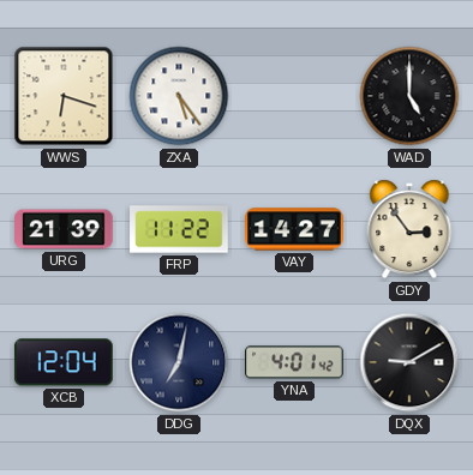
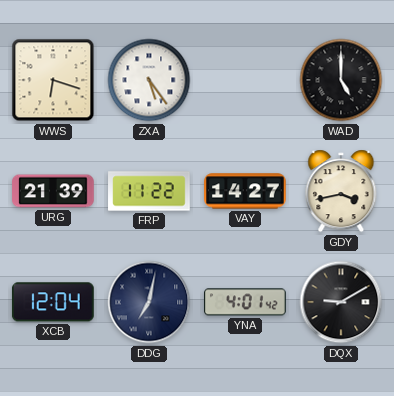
GDY: 2:54 -> 3:43 (341, 191)
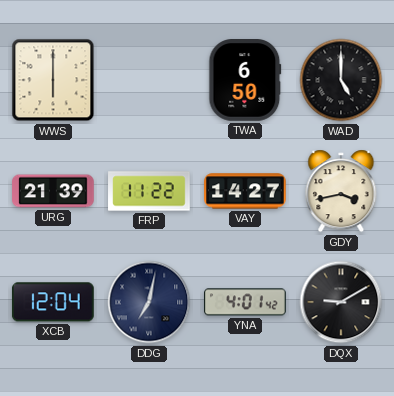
WWS: 6:18 -> 6:00 (53, 80)
ZXA: 5:24 -> none (149, 80)
TWA: none -> 6:50 (245, 81)
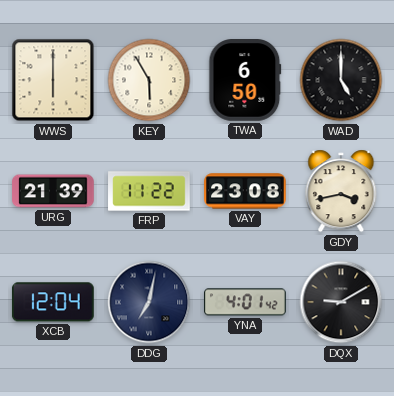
KEY: none -> 5:55 (149, 80)
VAY: 14:27 -> 23:08 (245, 191)
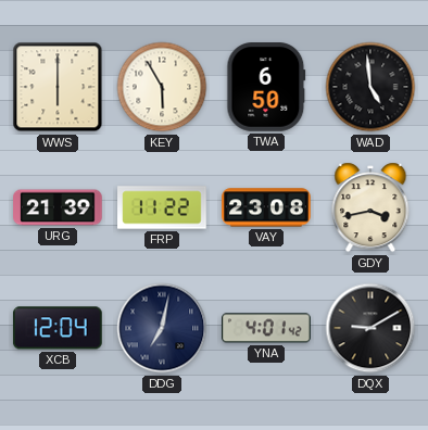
WAD: 5:00 -> 4:59 (370, 87)
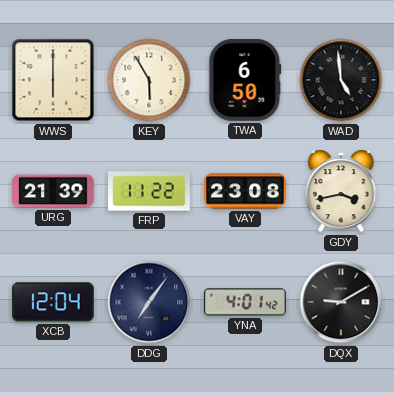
DDG: 7:02 -> 7:06 (149, 302)
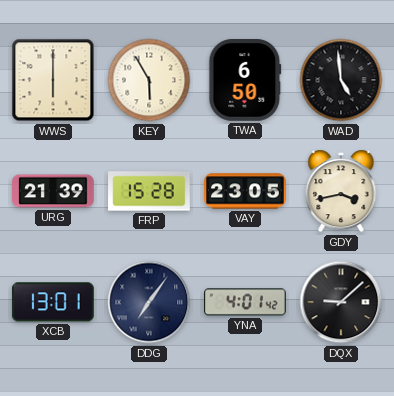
FRP: 11:22 -> 15:28 (149, 191)
VAY: 23:08 -> 23:05 (245, 191)
XCB: 12:04 -> 13:01 (53, 302)
DQX: 9:10 -> 9:08 (341, 302)
